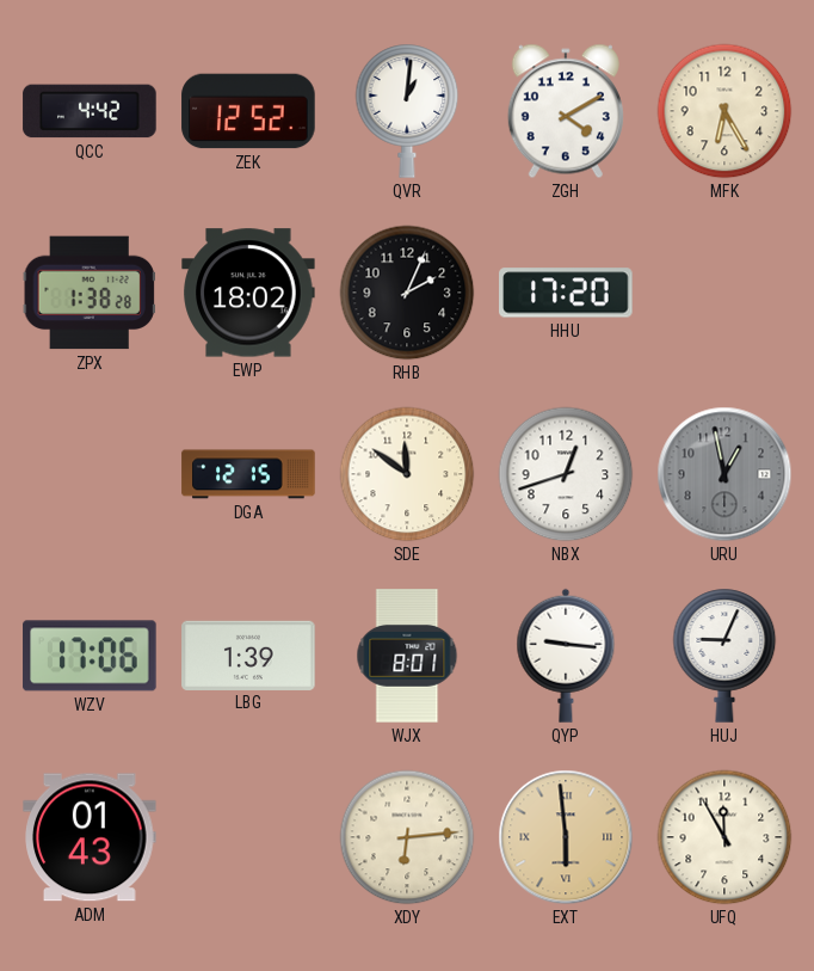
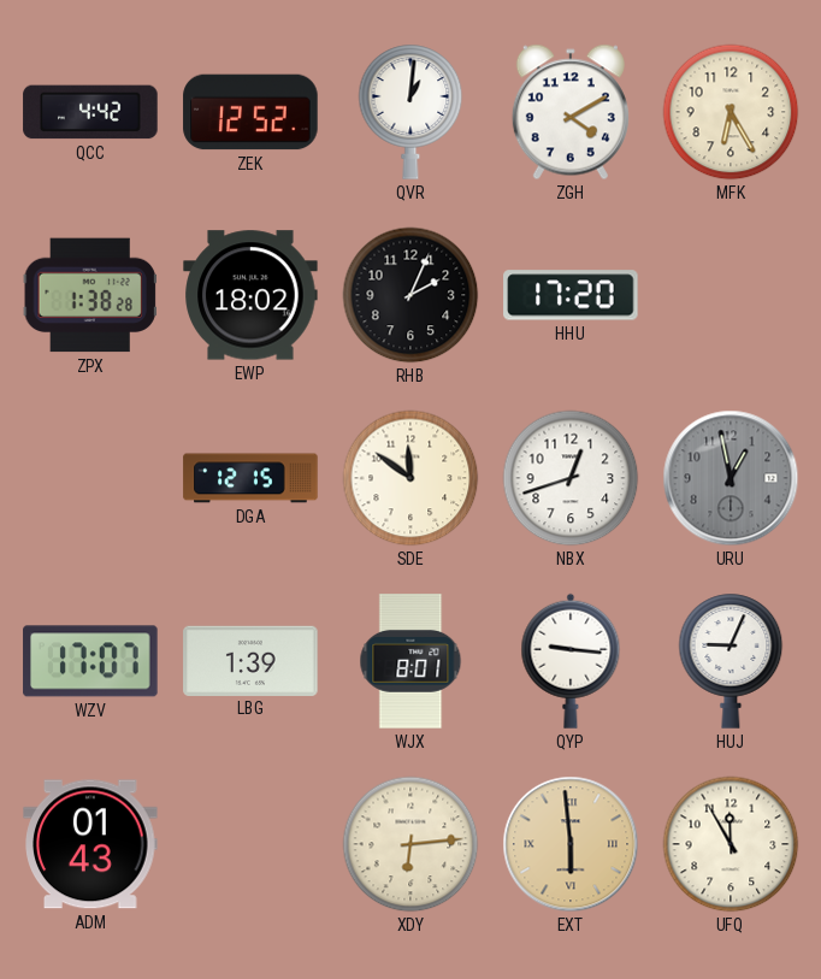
WZV: 17:06 -> 17:07 (90, 661)
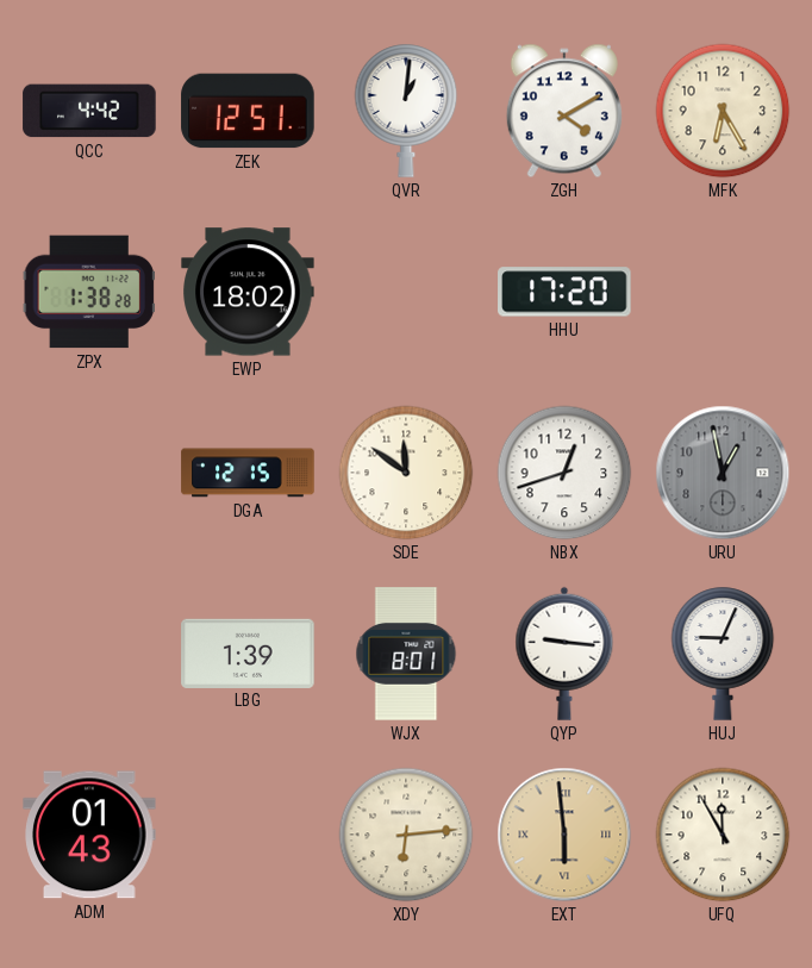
ZEK: 12:52 -> 12:51 (248, 111)
RHB: 2:04 -> none (410, 295)
WZV: 17:07 -> none (90, 661)
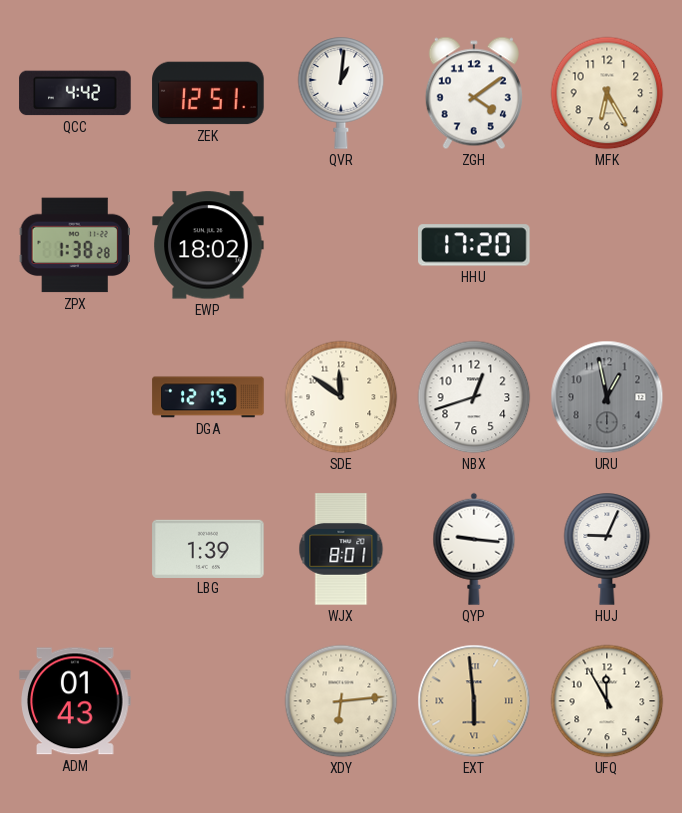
ZGH: 4:10 -> 4:09 (474, 93)
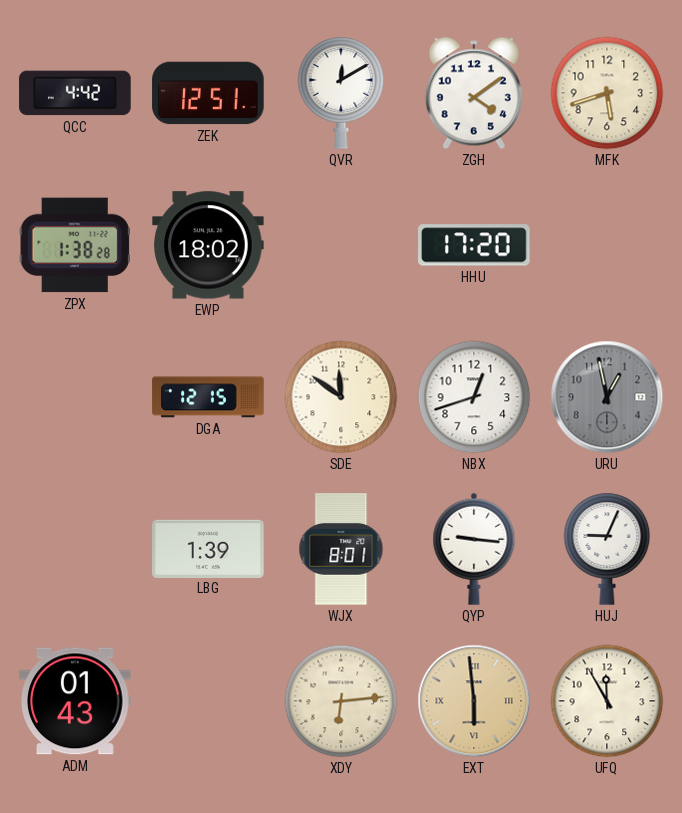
QVR: 1:01 -> 12:10 (341, 93)
MFK: 6:25 -> 5:42 (607, 93)
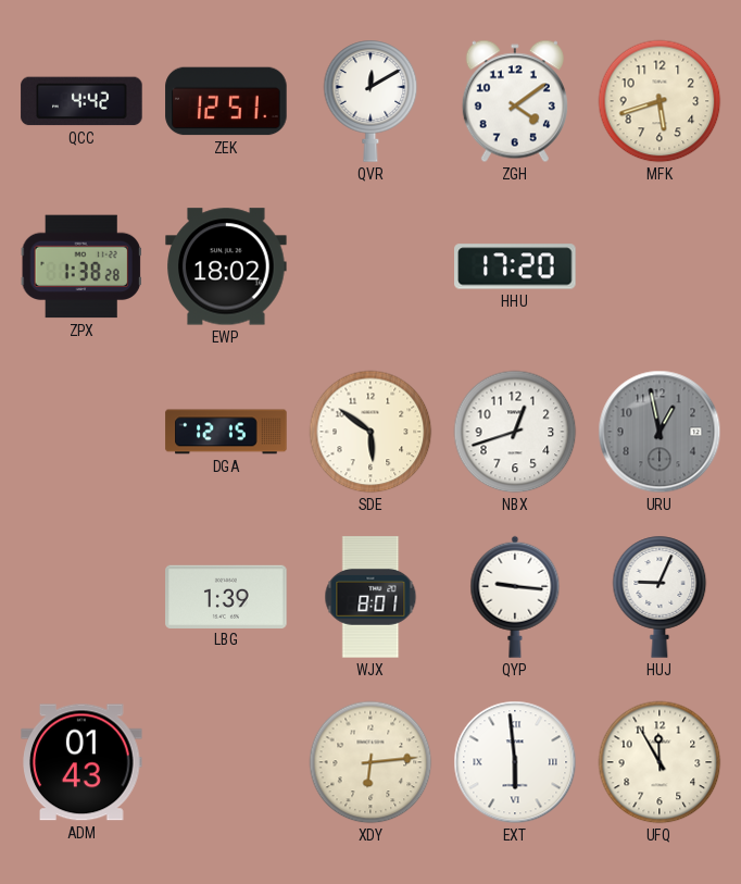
SDE: 11:51 -> 5:51 (370, 432)
EXT dial: champagne -> white (515, 762)
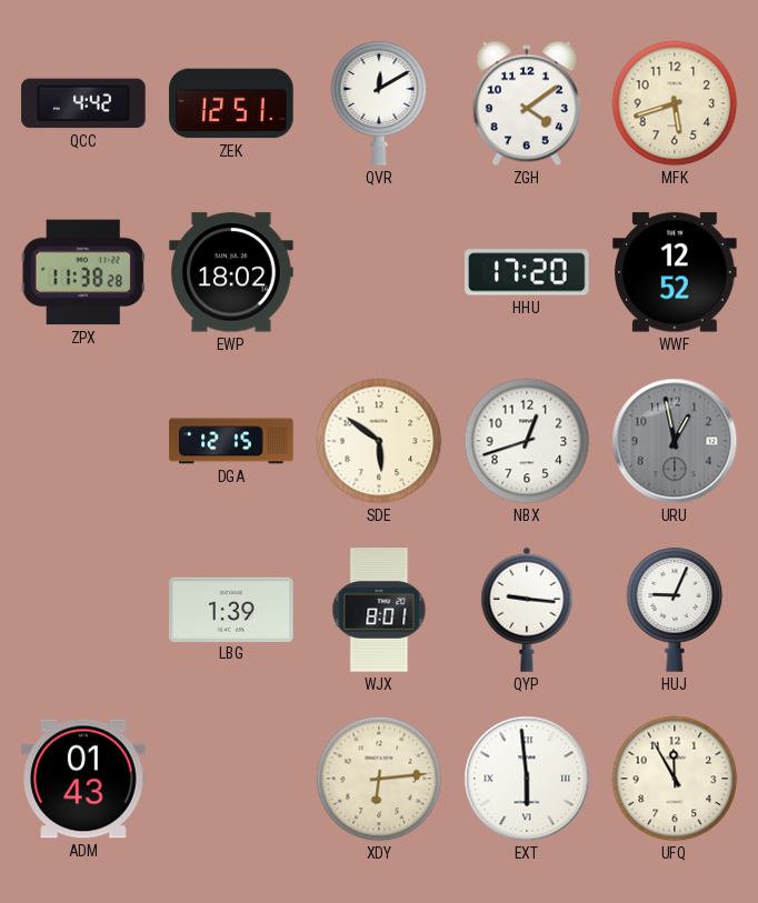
ZPX: 1:38 -> 11:38 (83, 272)
WWF: none -> 12:52 (675, 272)
